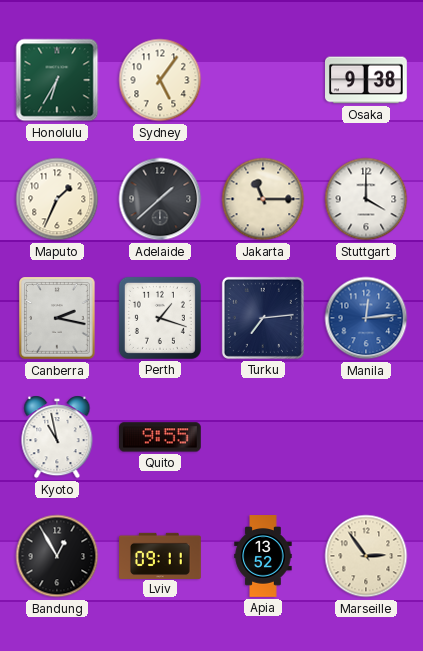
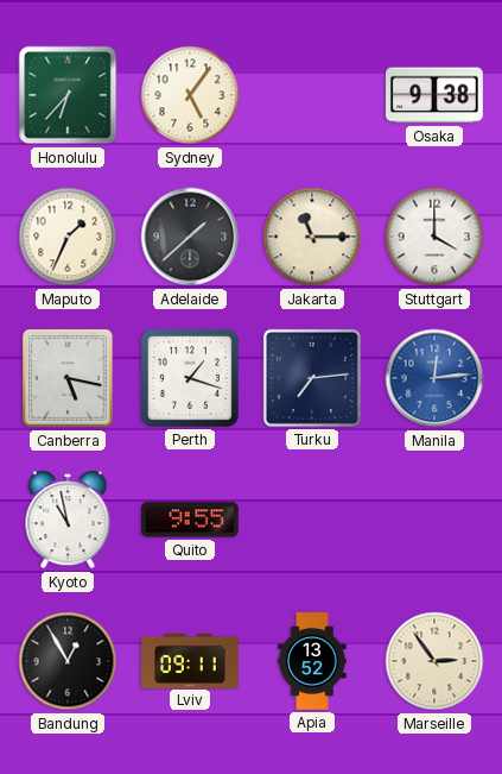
Honolulu: 6:35 -> 6:37 (68, 95)
Canberra: 2:17 -> 5:17 (69, 378)
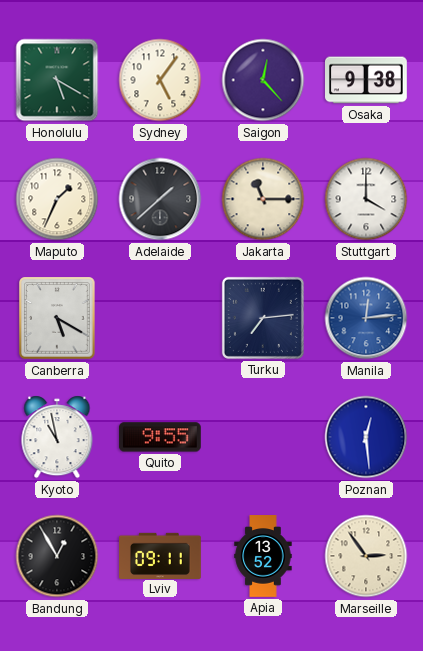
Honolulu: 6:37 -> 5:20 (57, 80)
Saigon: none -> 12:23 (263, 80)
Canberra: 5:17 -> 5:20 (58, 318)
Perth: 1:18 -> none (190, 378)
Poznan: none -> 12:29 (366, 437)
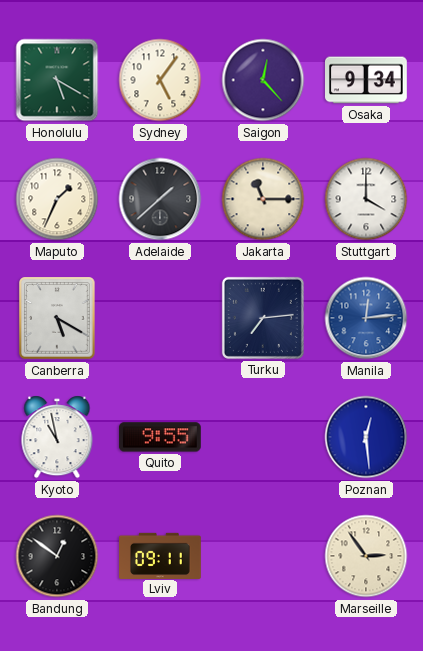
Osaka: 9:38 -> 9:34 (367, 80)
Bandung: 12:55 -> 12:51 (57, 556)
Apia: 13:52 -> none (263, 556)
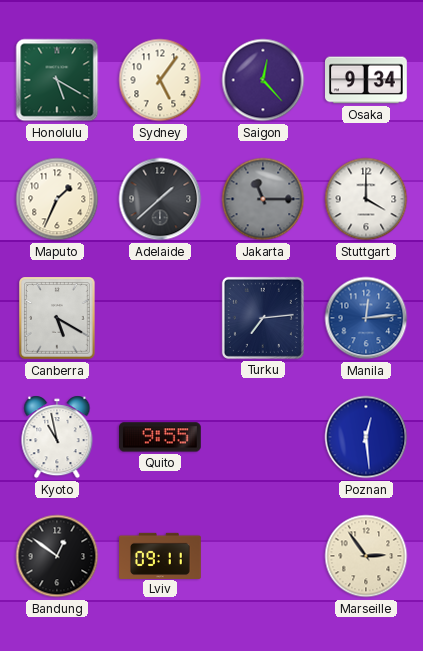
Jakarta dial: cream -> grey (263, 199)
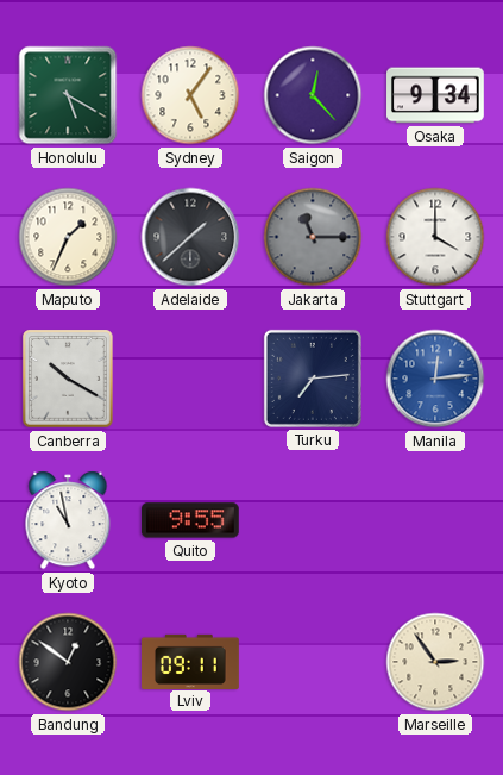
Canberra: 5:20 -> 10:20 (69, 379)
Poznan: 12:29 -> none (366, 437)
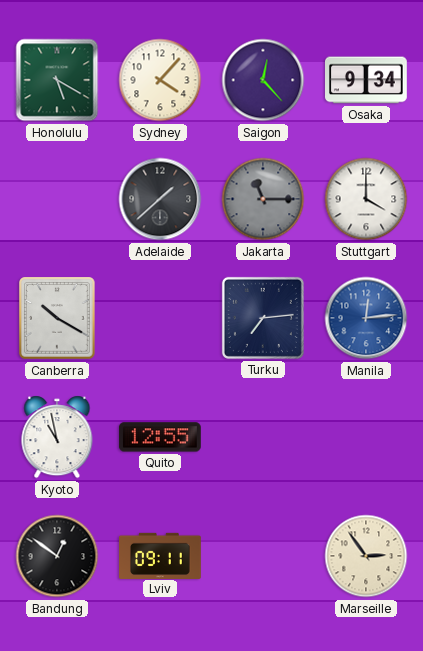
Sydney: 5:06 -> 4:07 (160, 80)
Maputo: 1:34 -> none (68, 237)
Quito: 9:55 -> 12:55 (160, 437)
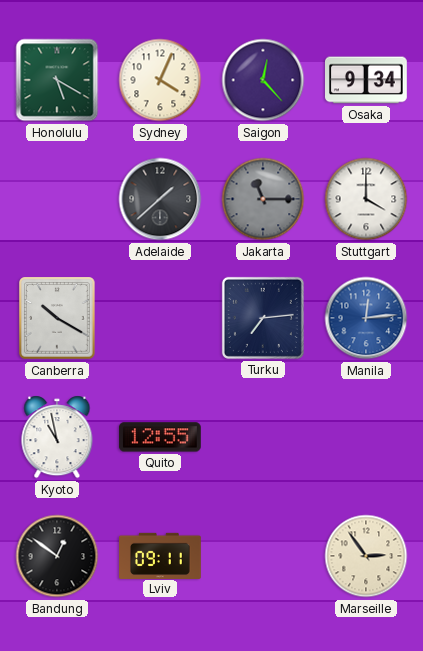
Sydney: 4:07 -> 4:04 (160, 80)
